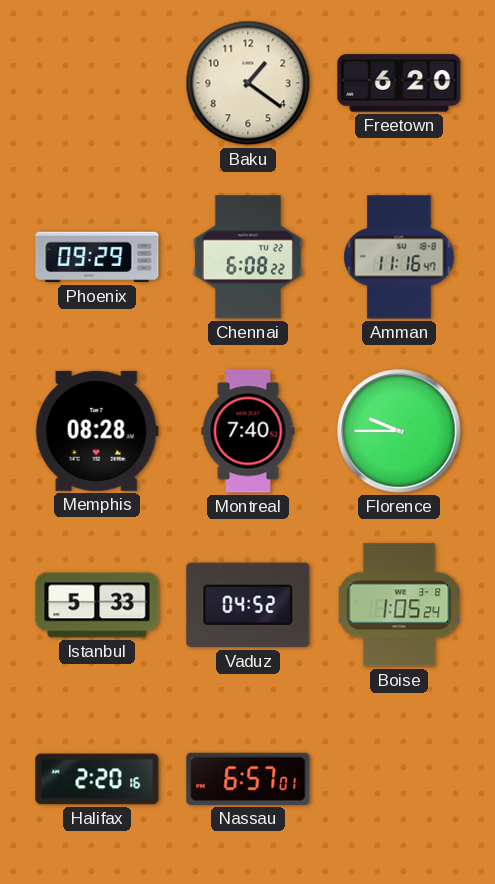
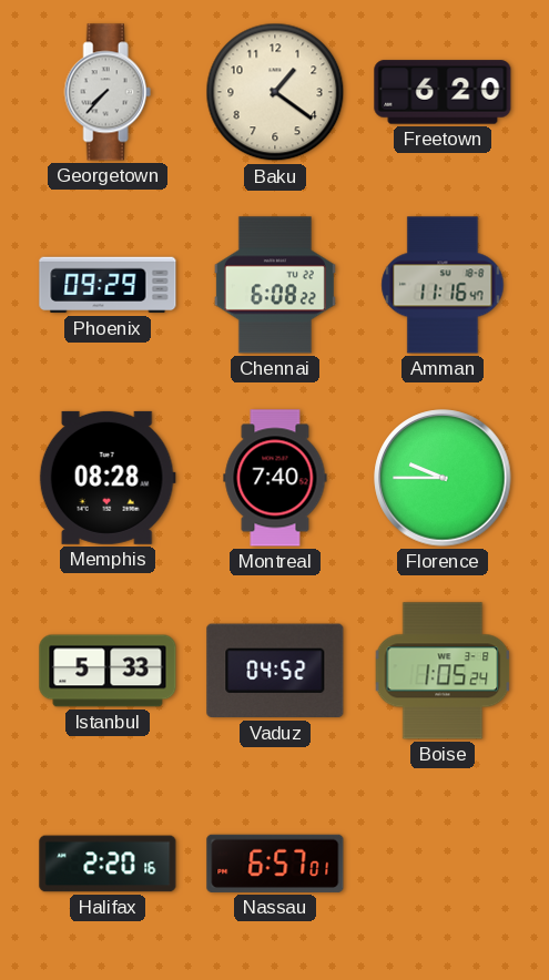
Georgetown: none -> 7:37 (108, 92)
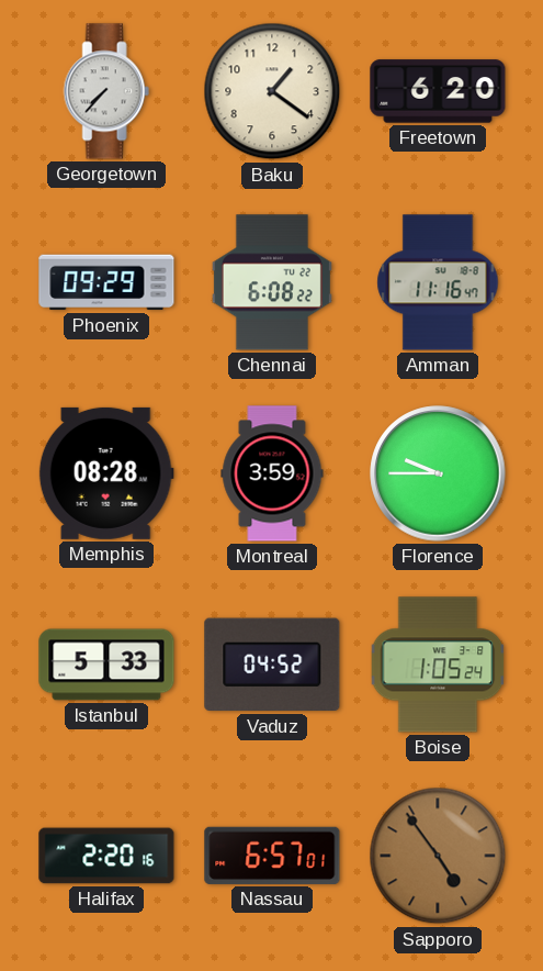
Montreal: 7:40 -> 3:59 (272, 473)
Sapporo: none -> 4:54 (438, 856)
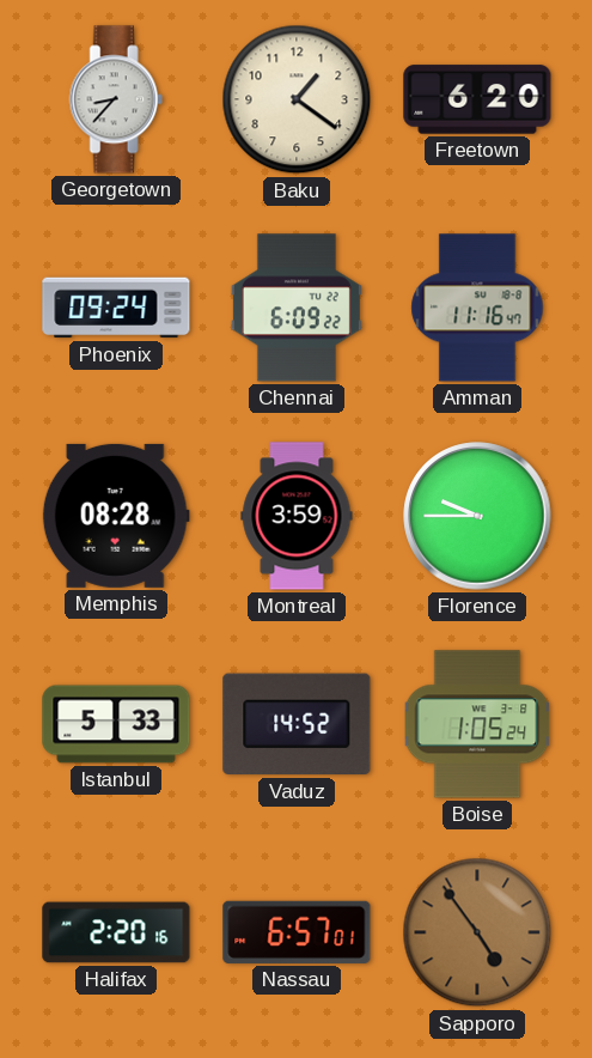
Georgetown: 7:37 -> 8:37 (116, 99)
Phoenix: 09:29 -> 09:24 (116, 308)
Chennai: 6:08 -> 6:09 (297, 308)
Vaduz: 04:52 -> 14:52 (297, 724)
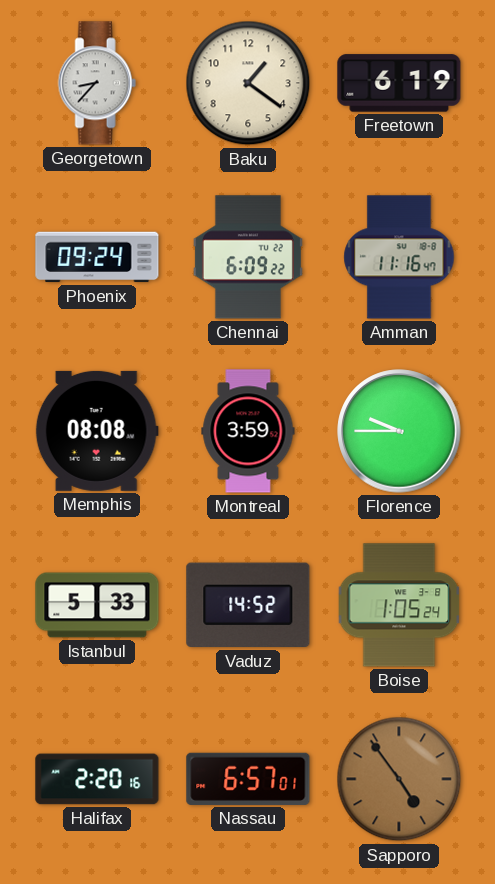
Freetown: 6:20 -> 6:19 (399, 83)
Memphis: 08:28 -> 08:08 (97, 431)
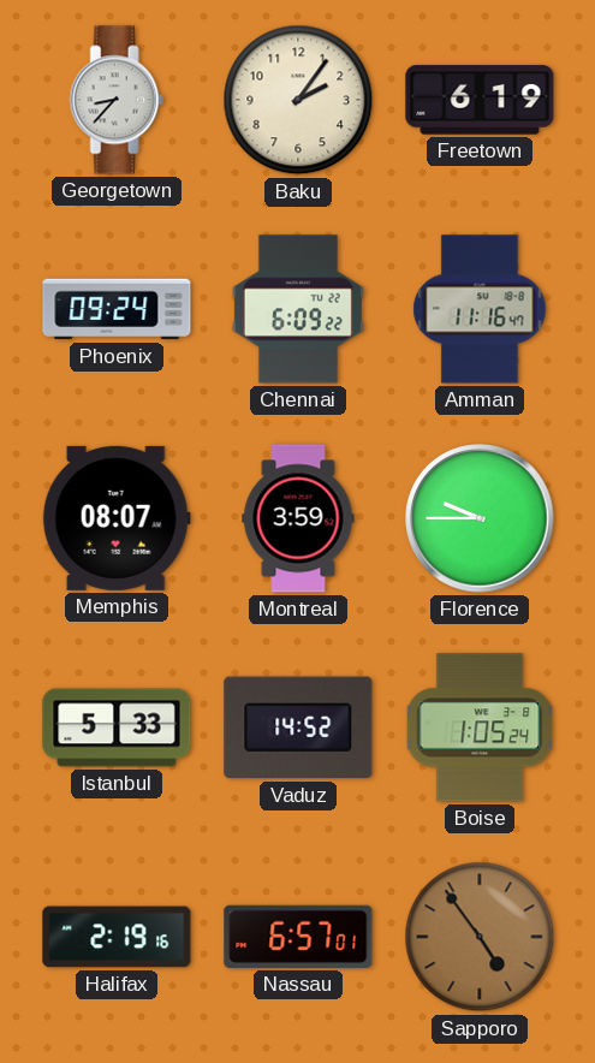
Baku: 1:21 -> 2:06 (298, 100)
Memphis: 08:08 -> 08:07 (117, 518)
Halifax: 2:20 -> 2:19 (117, 937)
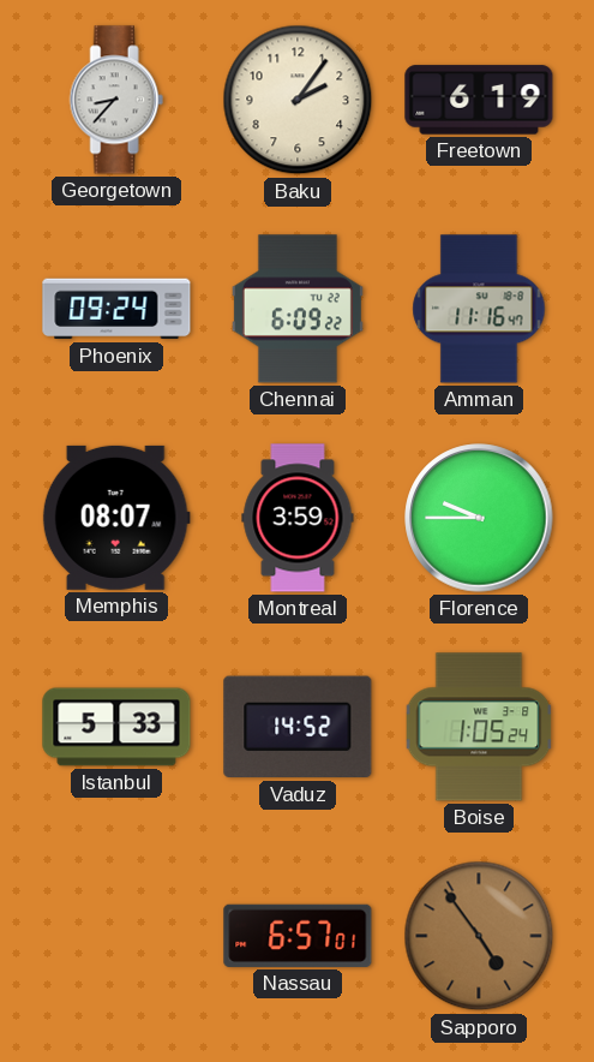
Halifax: 2:19 -> none (117, 937)
